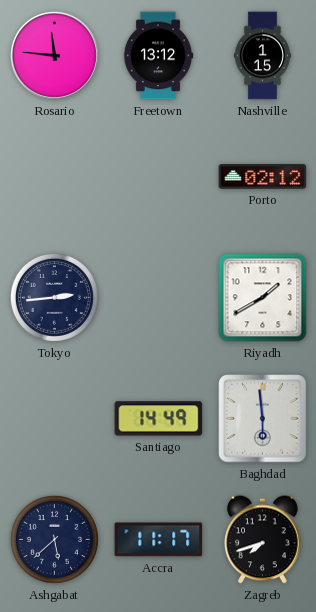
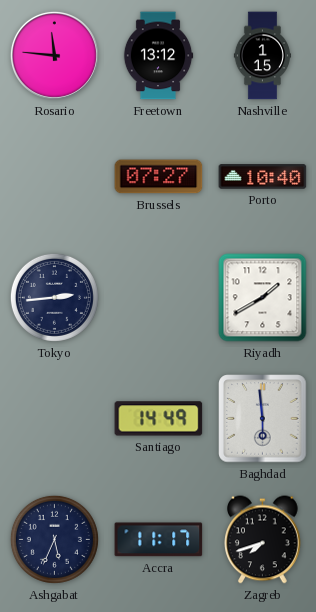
Brussels: none -> 07:27 (159, 177)
Porto: 02:12 -> 10:40 (263, 177)
Ashgabat: 5:38 -> 5:34 (54, 539)
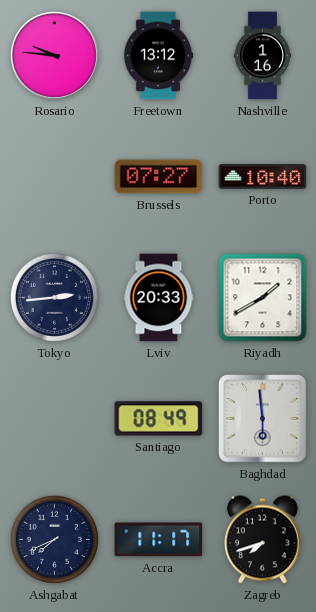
Rosario: 11:46 -> 9:46 (54, 55)
Nashville: 1:15 -> 1:16 (262, 56)
Lviv: none -> 20:33 (159, 298)
Santiago: 14:49 -> 08:49 (159, 419)
Ashgabat: 5:34 -> 7:41 (54, 539)
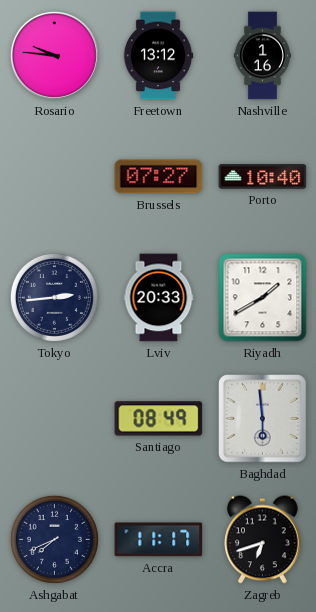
Zagreb: 7:42 -> 6:42 (263, 540)
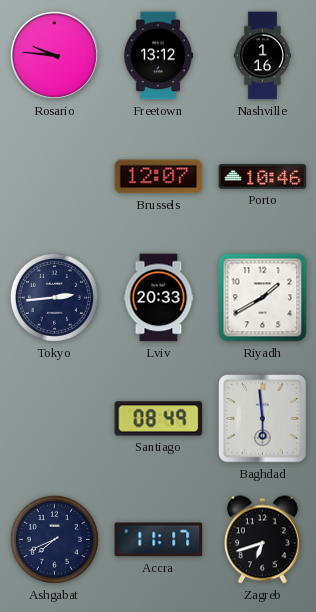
Brussels: 07:27 -> 12:07 (159, 177)
Porto: 10:40 -> 10:46 (263, 177)
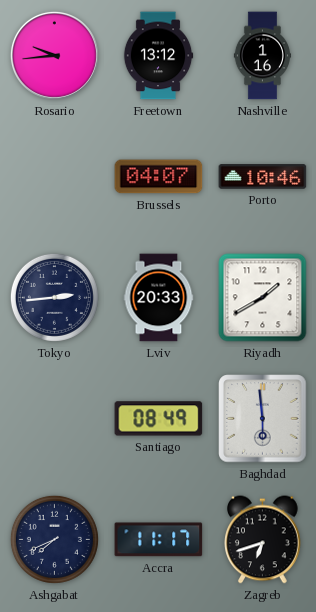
Rosario: 9:46 -> 9:44 (54, 55)
Brussels: 12:07 -> 04:07 (159, 177)
